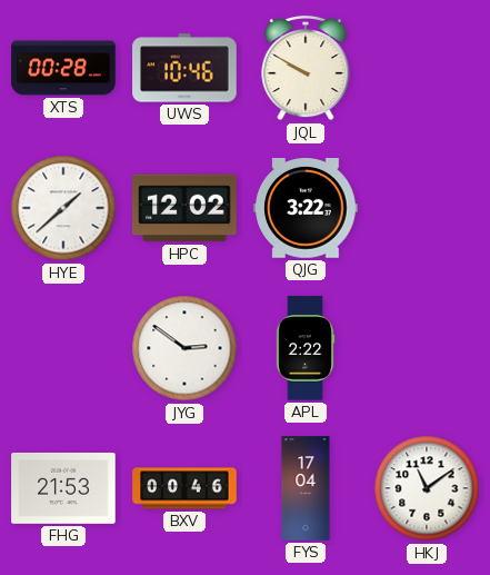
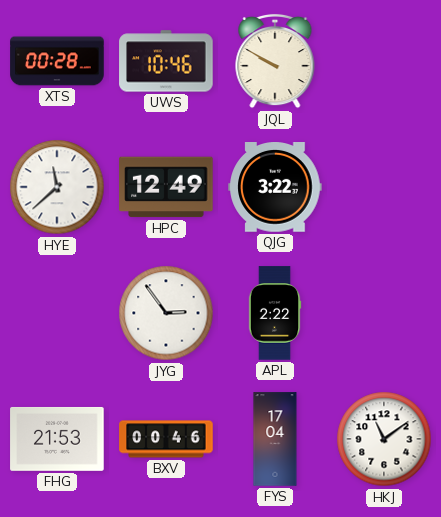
HYE: 1:38 -> 11:38 (57, 187)
HPC: 12:02 -> 12:49 (166, 187)
JYG: 2:51 -> 2:54 (166, 313)
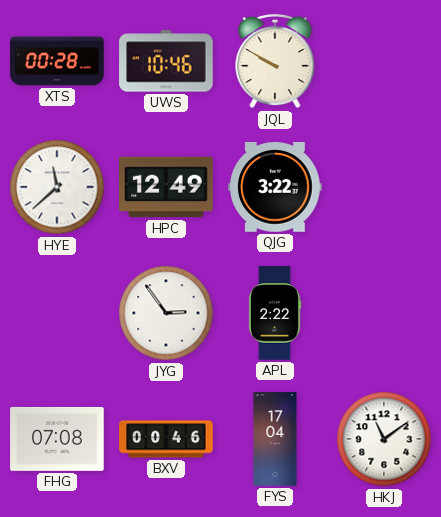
FHG: 21:53 -> 07:08 (57, 439)
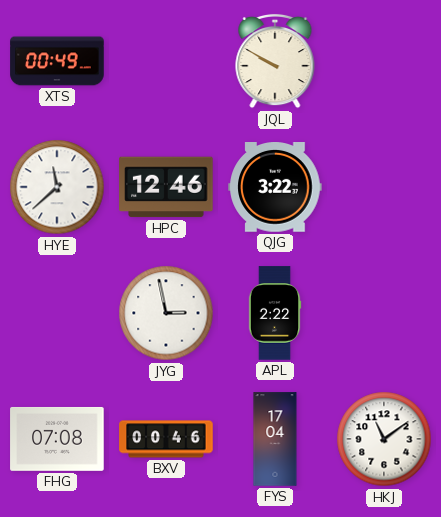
XTS: 00:28 -> 00:49 (57, 61)
UWS: 10:46 -> none (166, 61)
HPC: 12:49 -> 12:46 (166, 187)
JYG: 2:54 -> 2:58 (166, 313)
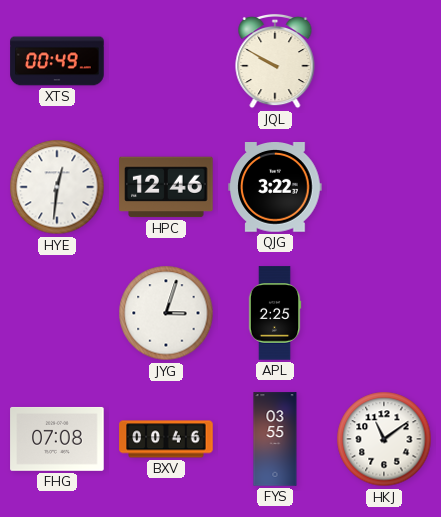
HYE: 11:38 -> 12:31 (57, 187)
JYG: 2:58 -> 3:03 (166, 313)
APL: 2:22 -> 2:25 (275, 313)
FYS: 17:04 -> 03:55 (275, 439)
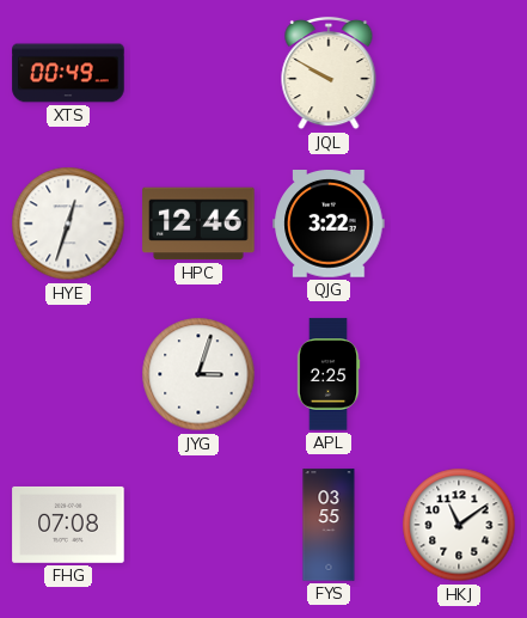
HYE: 12:31 -> 12:33 (68, 224)
BXV: 00:46 -> none (166, 439)
